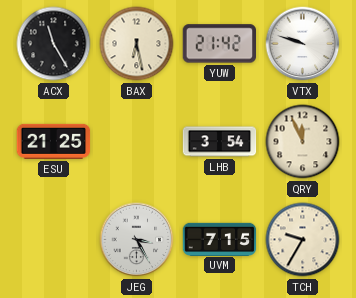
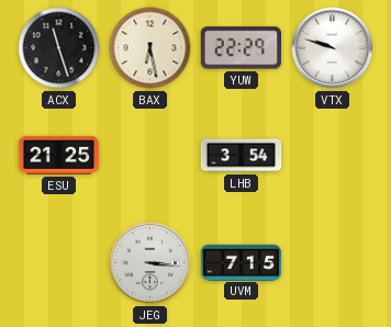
ACX: 11:25 -> 11:27 (59, 48)
YUW: 21:42 -> 22:29 (241, 48)
QRY: 11:56 -> none (303, 142)
JEG: 3:25 -> 3:16 (150, 263)
TCH: 9:35 -> none (303, 240)
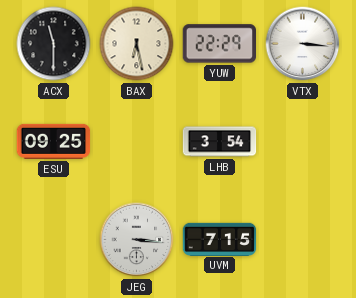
ACX: 11:27 -> 11:30 (54, 44)
VTX: 9:48 -> 3:16 (303, 44)
ESU: 21:25 -> 09:25 (54, 141)
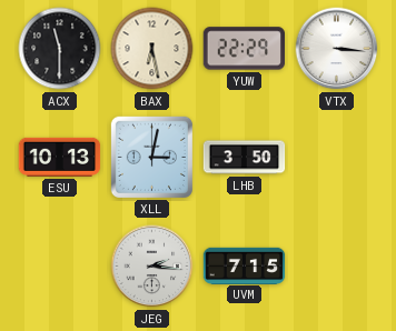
ESU: 09:25 -> 10:13 (60, 157)
XLL: none -> 3:02 (151, 157)
LHB: 3:54 -> 3:50 (245, 158)
JEG: 3:16 -> 2:16 (152, 267)
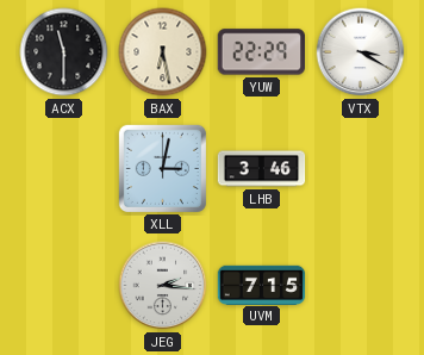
VTX: 3:16 -> 3:20 (361, 52)
ESU: 10:13 -> none (60, 157)
LHB: 3:50 -> 3:46 (262, 169)
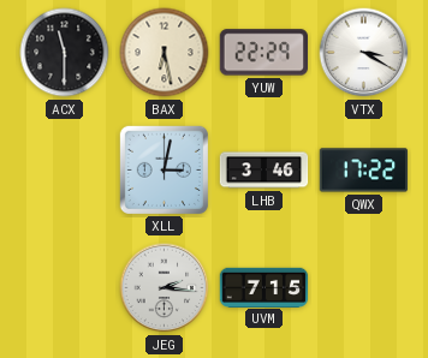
QWX: none -> 17:22 (364, 171)
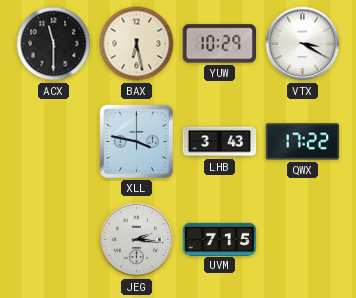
YUW: 22:29 -> 10:29 (219, 44)
XLL: 3:02 -> 3:47 (136, 141)
LHB: 3:46 -> 3:43 (220, 142)
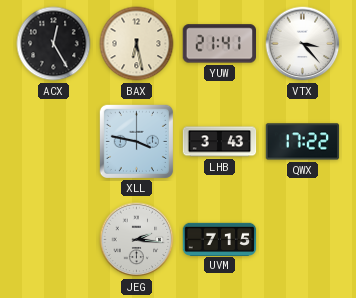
ACX: 11:30 -> 12:25 (54, 44)
YUW: 10:29 -> 21:41 (219, 44)
VTX: 3:20 -> 3:23 (303, 44)
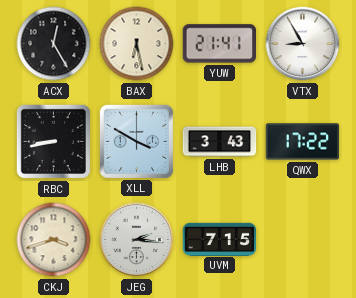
VTX: 3:23 -> 8:55 (303, 44)
RBC: none -> 8:43 (53, 141)
XLL: 3:47 -> 3:50 (136, 141)
CKJ: none -> 3:42 (54, 240)
